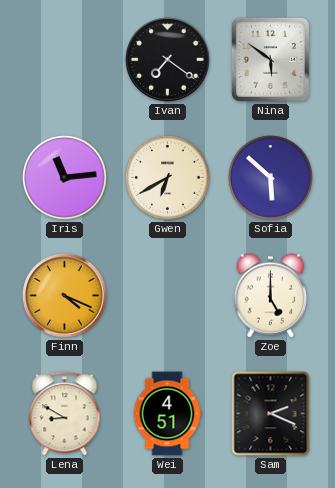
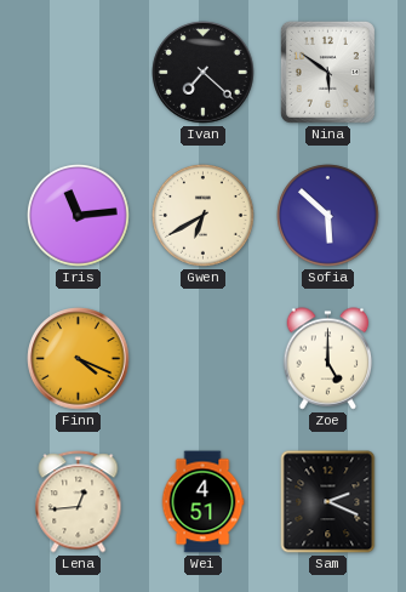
Ivan: 7:21 -> 7:22 (204, 73)
Lena: 8:50 -> 12:44 (79, 502)
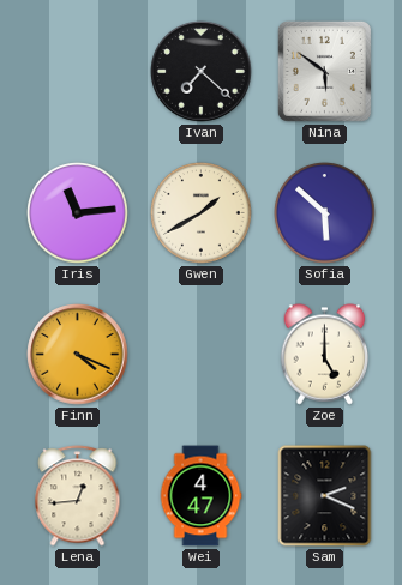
Gwen: 6:40 -> 1:40 (202, 213)
Wei: 4:51 -> 4:47 (200, 496)
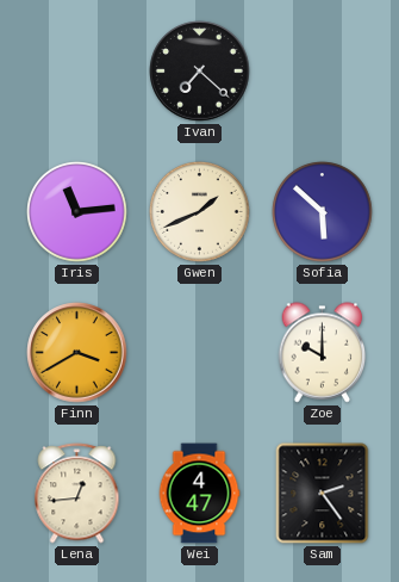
Nina: 5:51 -> none (324, 71)
Gwen: 1:40 -> 1:41 (200, 212)
Finn: 4:19 -> 3:40 (77, 353)
Zoe: 5:00 -> 10:00 (323, 353)
Sam: 2:19 -> 2:24 (323, 494)
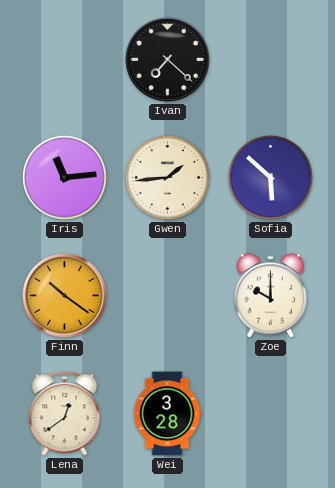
Gwen: 1:41 -> 1:44 (168, 178)
Finn: 3:40 -> 10:21 (65, 296)
Lena: 12:44 -> 12:39 (65, 414)
Wei: 4:47 -> 3:28 (167, 414)
Sam: 2:24 -> none (323, 494)
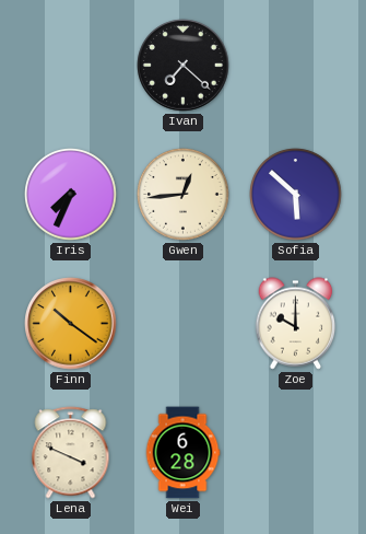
Iris: 11:14 -> 7:34 (71, 195)
Gwen: 1:44 -> 12:44 (184, 195)
Lena: 12:39 -> 3:49 (71, 453)
Wei: 3:28 -> 6:28 (182, 453)
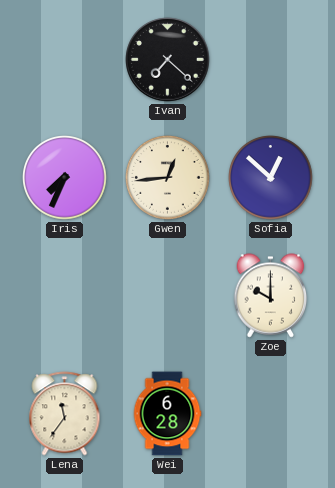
Sofia: 5:52 -> 12:52 (271, 178)
Finn: 10:21 -> none (71, 324)
Lena: 3:49 -> 11:36 (65, 414)
